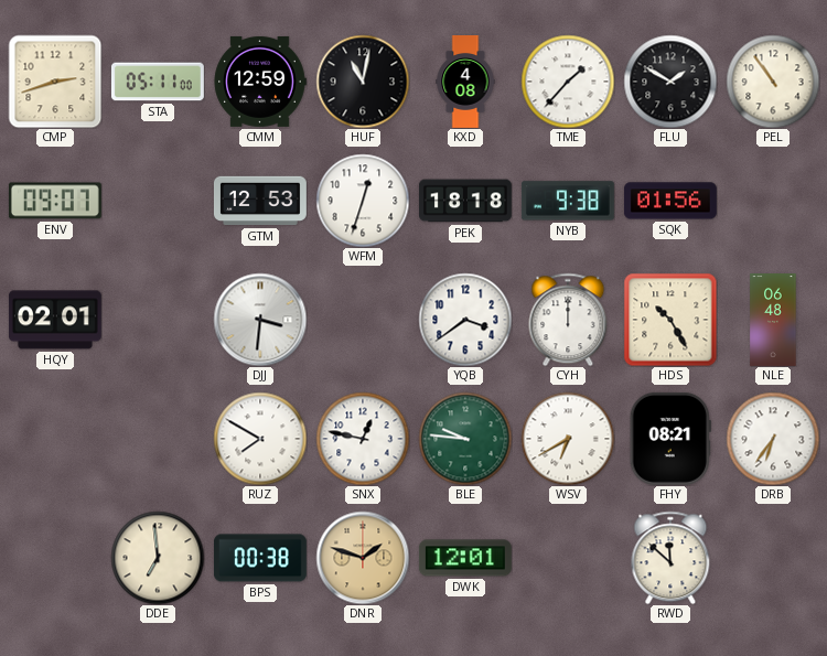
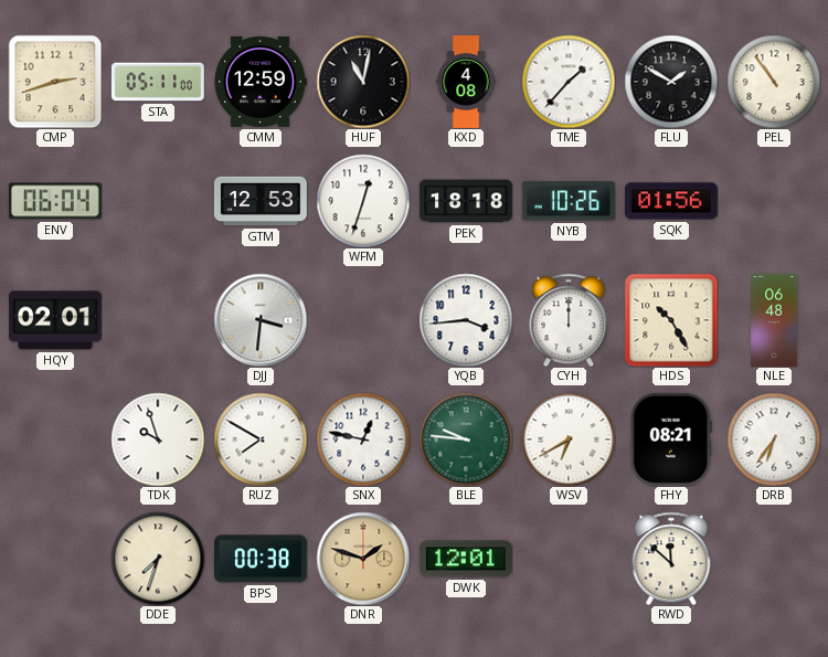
ENV: 09:07 -> 06:04 (55, 201)
NYB: 9:38 -> 10:26 (569, 201)
YQB: 3:39 -> 3:44 (466, 320)
TDK: none -> 9:57 (158, 439)
DDE: 6:59 -> 7:33 (158, 559)
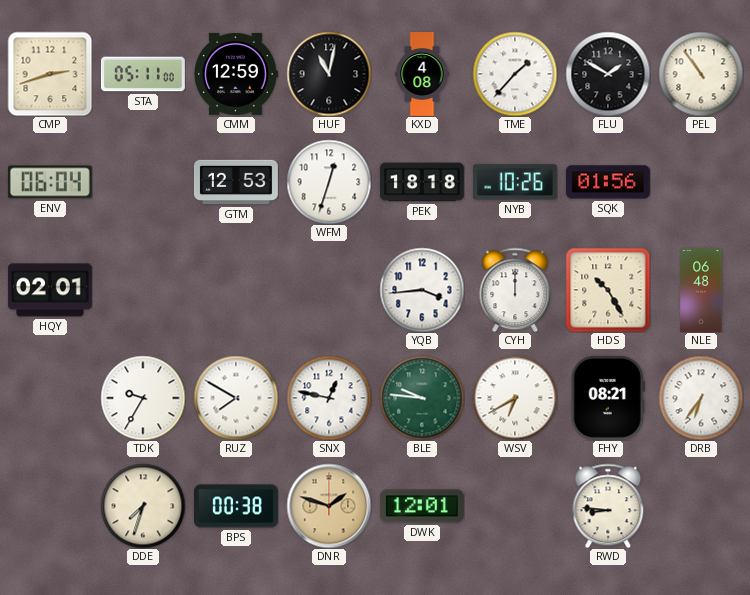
DJJ: 3:31 -> none (261, 320)
TDK: 9:57 -> 9:35 (143, 398)
RWD: 11:52 -> 8:46 (608, 506)
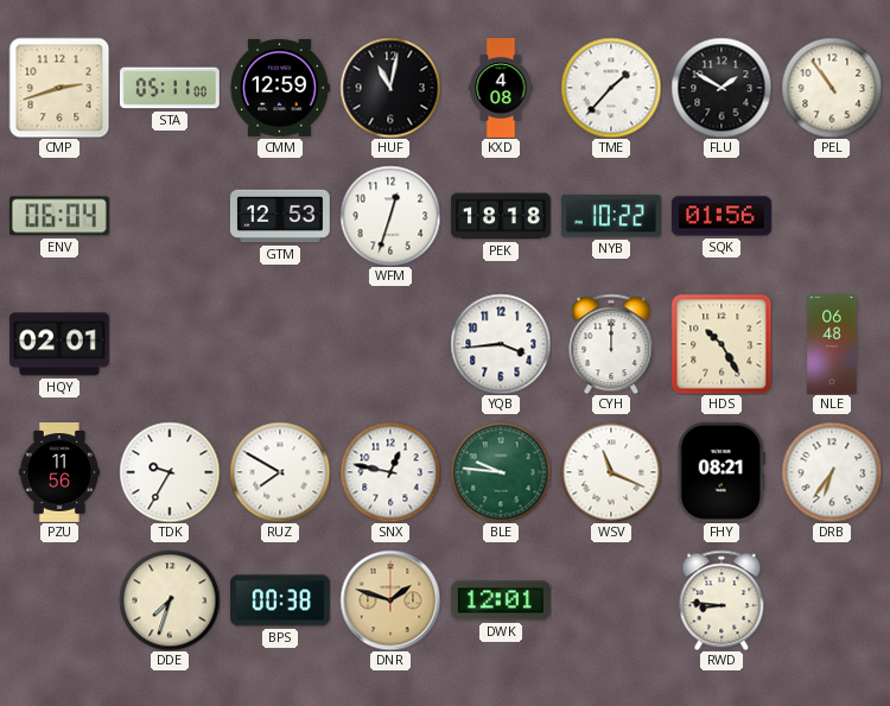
NYB: 10:26 -> 10:22 (611, 216)
PZU: none -> 11:56 (59, 473)
WSV: 6:40 -> 11:19 (611, 472)
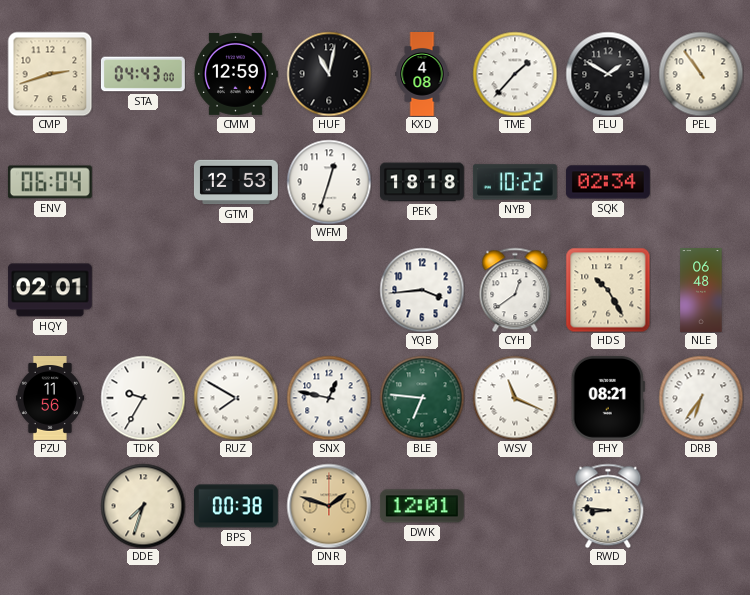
STA: 05:11 -> 04:43 (143, 74)
SQK: 01:56 -> 02:34 (608, 182)
CYH: 12:00 -> 12:39 (515, 290)
BLE: 9:46 -> 6:46 (422, 398)
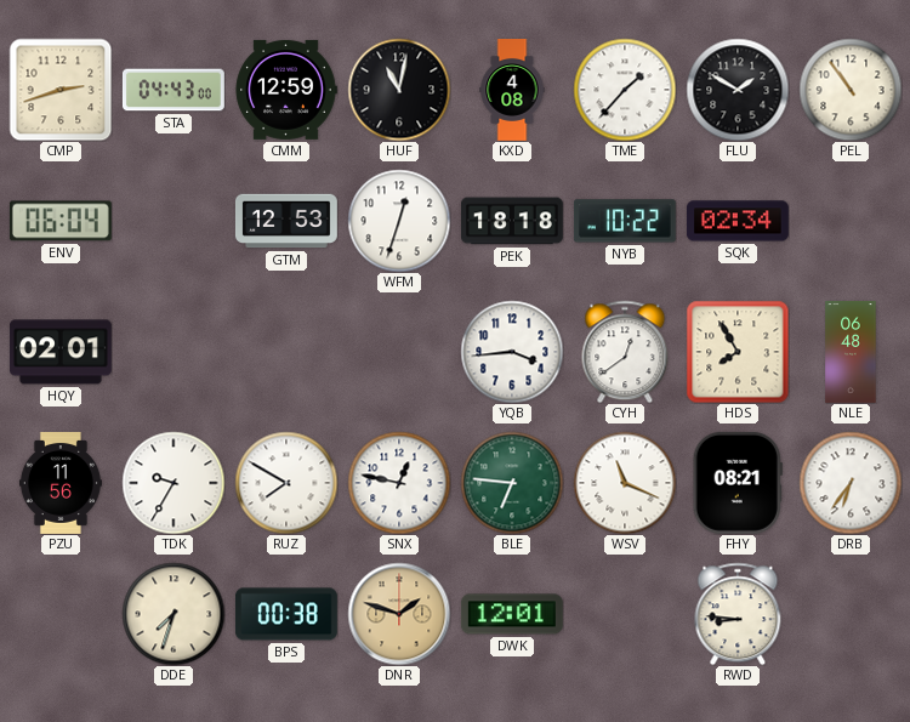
HDS: 10:25 -> 7:55 (738, 352)
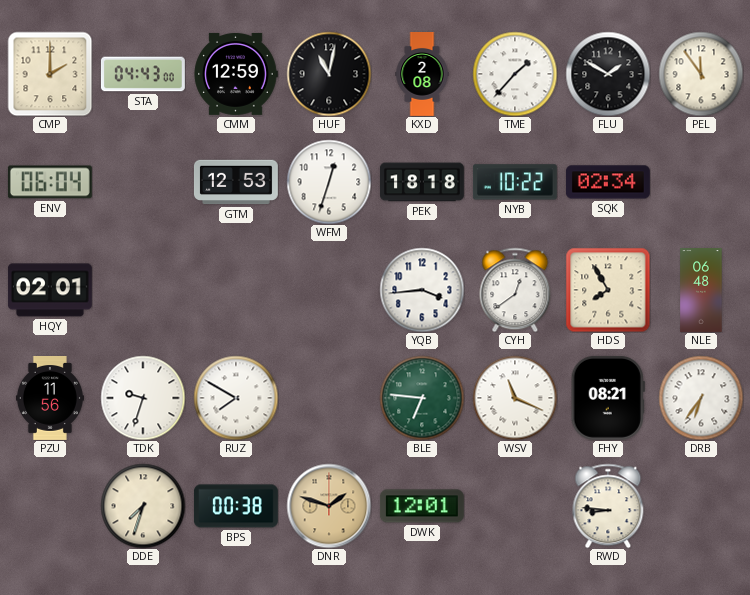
CMP: 2:42 -> 2:00 (50, 74)
KXD: 4:08 -> 2:08 (422, 75)
PEL: 10:54 -> 11:54 (701, 74)
TDK: 9:35 -> 9:33 (143, 398)
SNX: 12:47 -> none (399, 483)
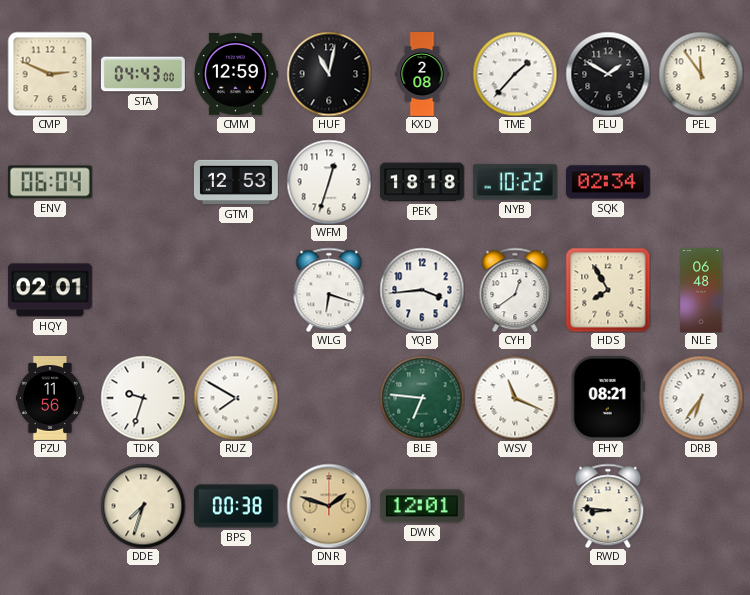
CMP: 2:00 -> 2:49 (50, 74)
WLG: none -> 6:18 (329, 290)
